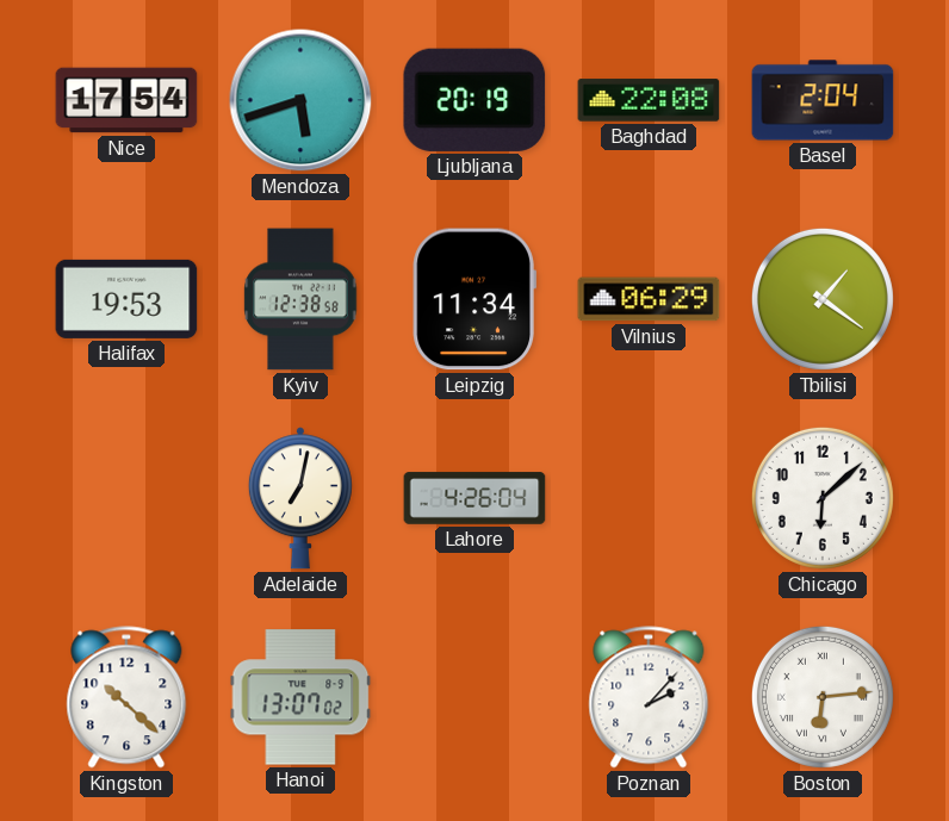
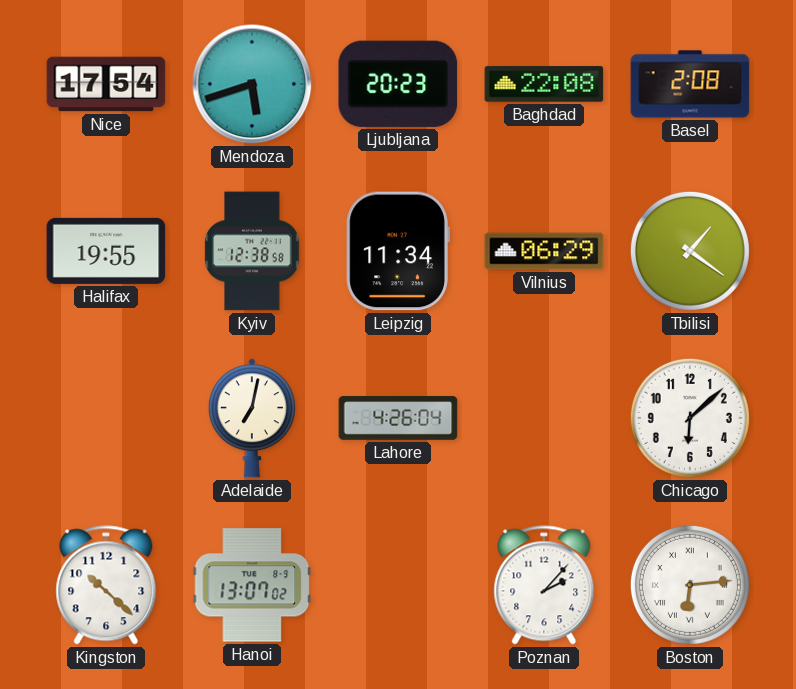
Ljubljana: 20:19 -> 20:23 (398, 84)
Basel: 2:04 -> 2:08 (690, 84)
Halifax: 19:53 -> 19:55 (106, 251)
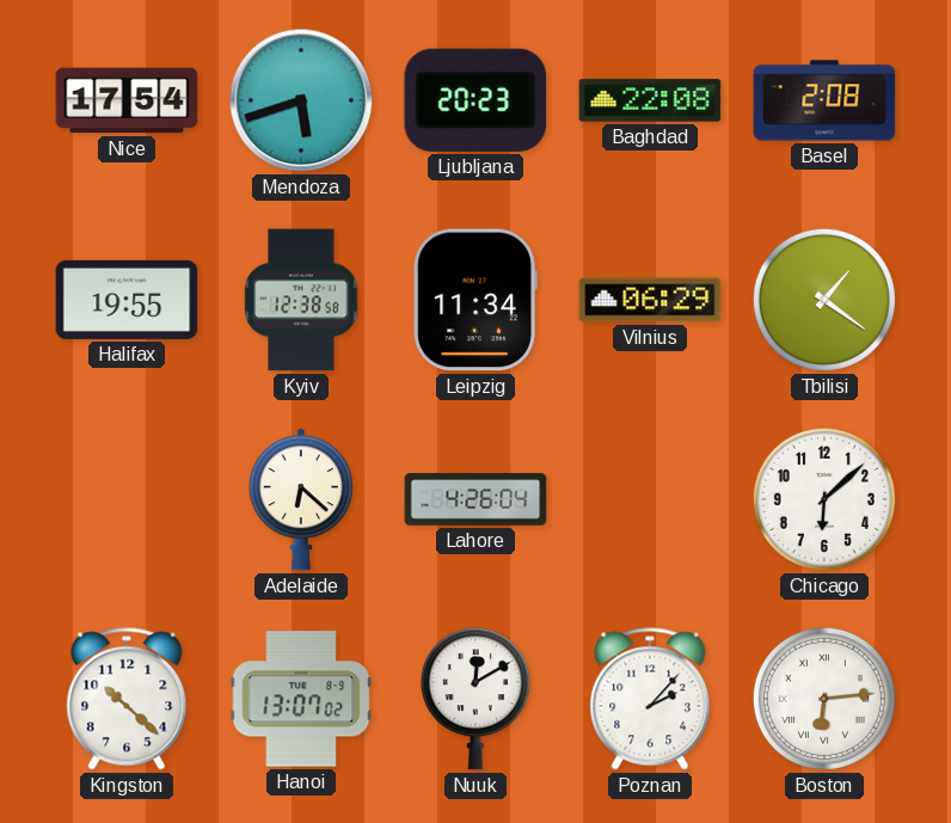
Adelaide: 7:02 -> 6:22 (301, 499)
Nuuk: none -> 12:10 (476, 699)
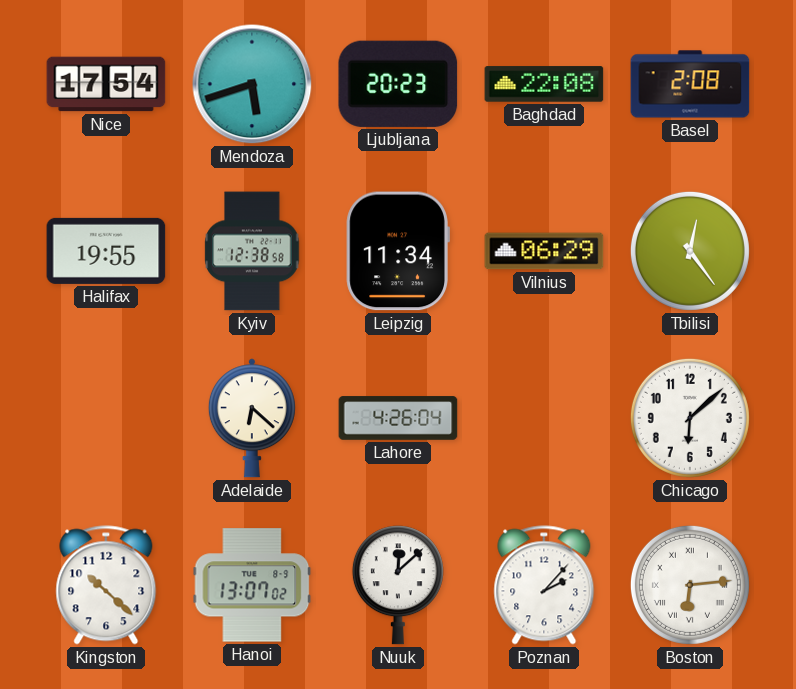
Tbilisi: 1:21 -> 12:24 (690, 251)
Nuuk: 12:10 -> 12:08 (398, 585)
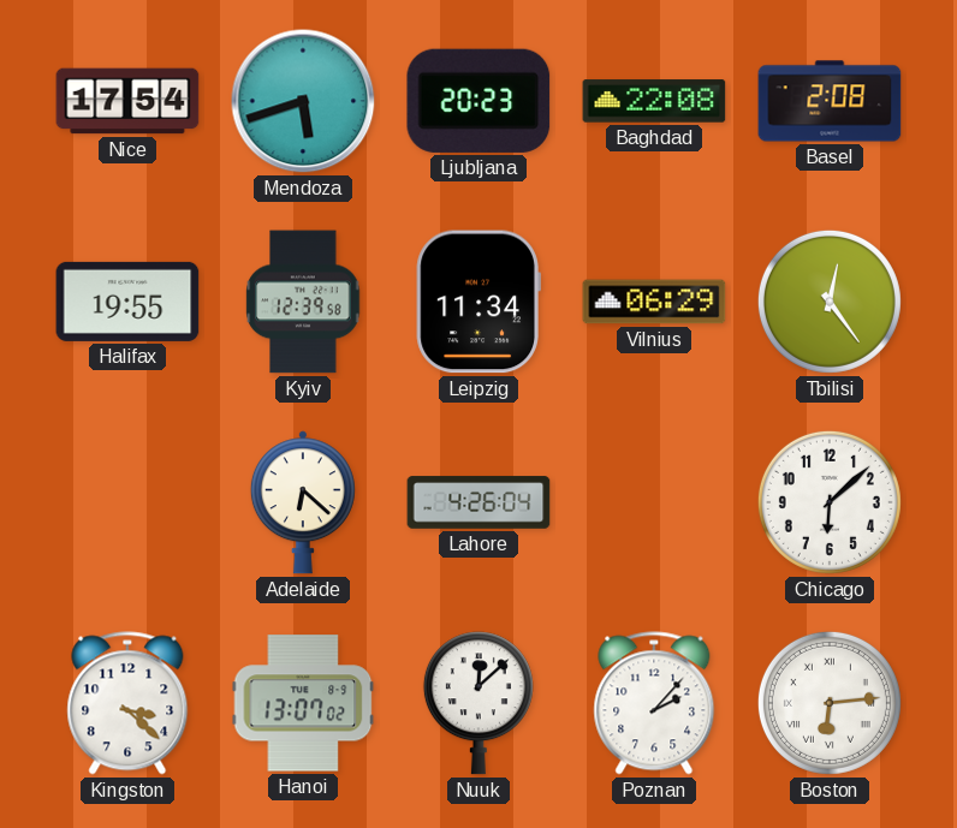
Kyiv: 12:38 -> 12:39 (303, 302)
Kingston: 10:22 -> 3:22 (127, 703)
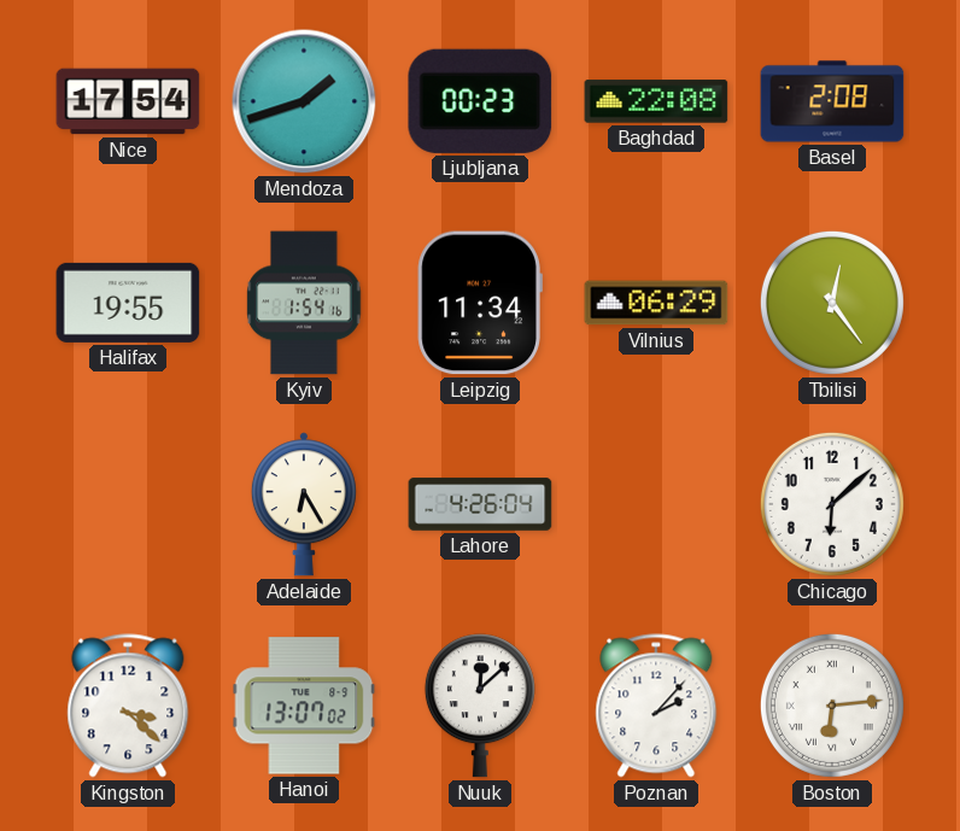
Mendoza: 5:42 -> 1:42 (304, 101)
Ljubljana: 20:23 -> 00:23 (480, 101)
Kyiv: 12:39 -> 1:54 (304, 303)
Adelaide: 6:22 -> 6:25 (304, 504)
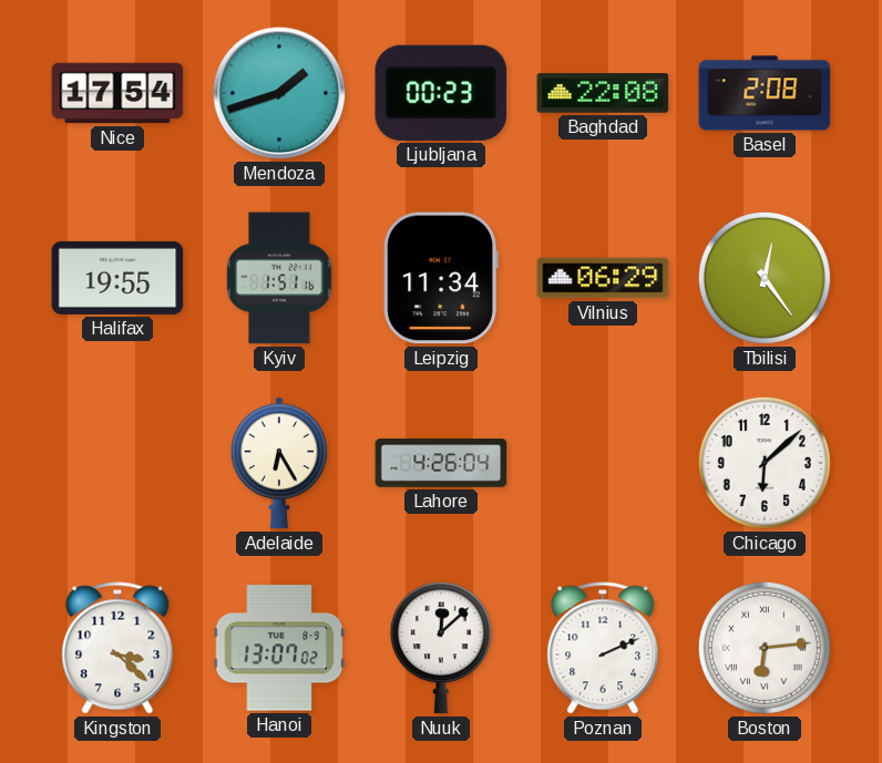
Kyiv: 1:54 -> 1:51 (279, 278)
Poznan: 2:07 -> 2:11 (603, 648)
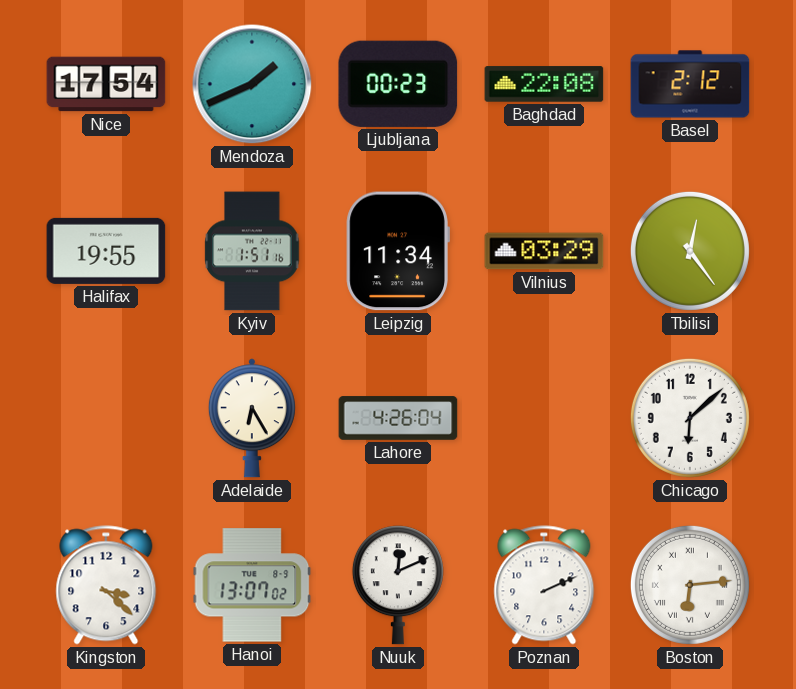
Mendoza: 1:42 -> 1:41 (252, 84)
Basel: 2:08 -> 2:12 (690, 84)
Vilnius: 06:29 -> 03:29 (544, 251)
Nuuk: 12:08 -> 12:11 (398, 585)
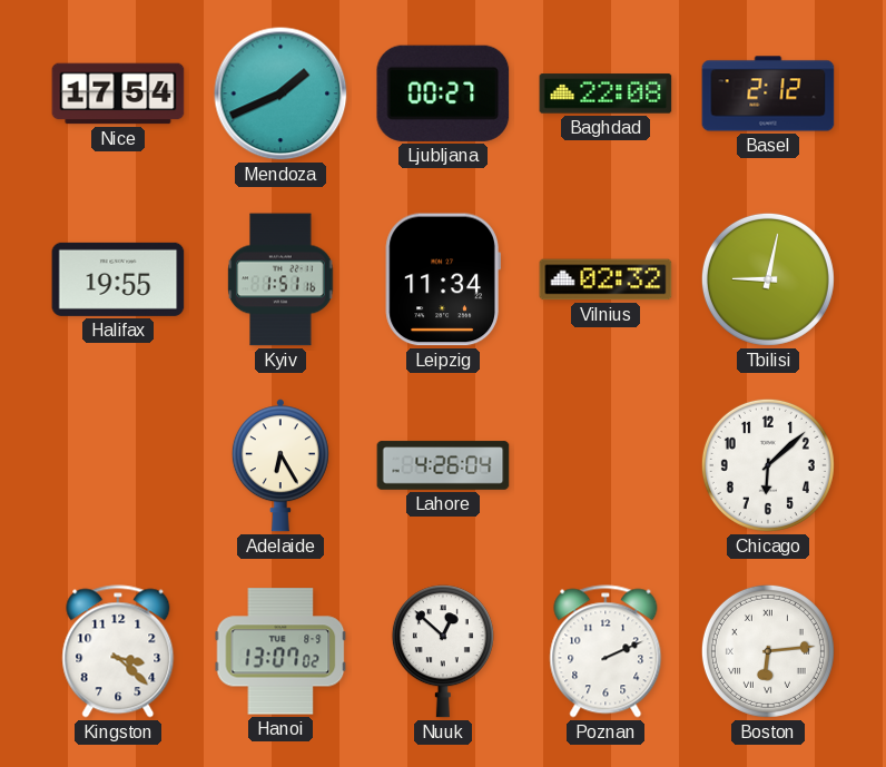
Ljubljana: 00:23 -> 00:27 (443, 94)
Vilnius: 03:29 -> 02:32 (606, 279)
Tbilisi: 12:24 -> 9:02 (768, 279)
Nuuk: 12:11 -> 12:52 (443, 651)
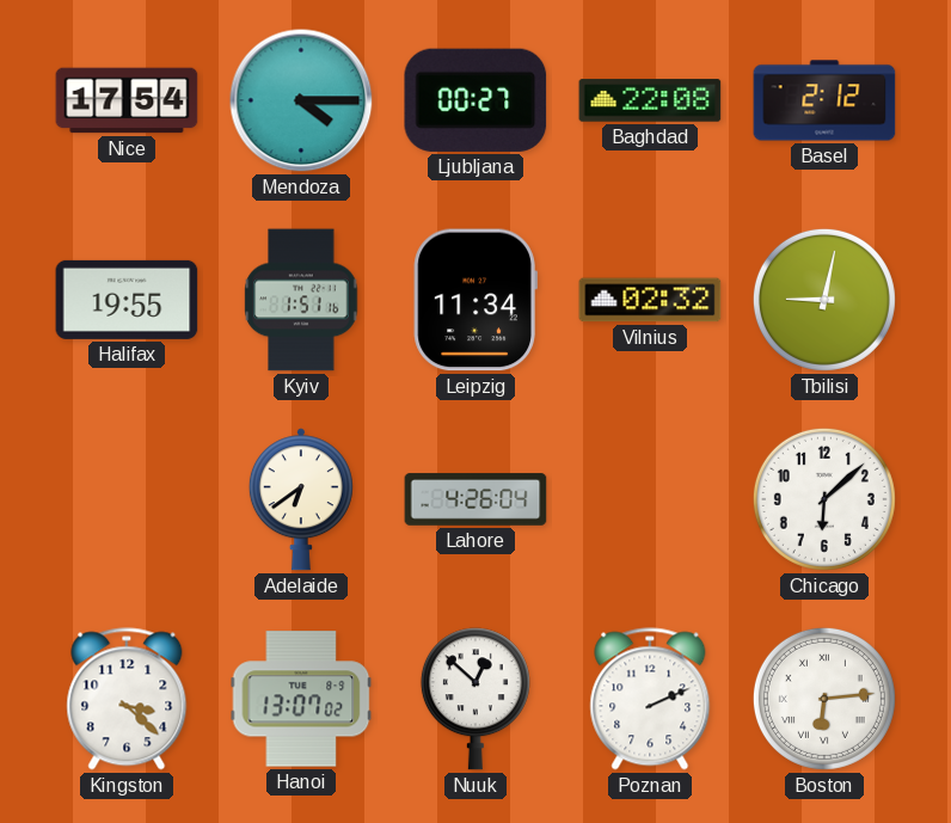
Mendoza: 1:41 -> 4:15 (301, 100)
Adelaide: 6:25 -> 6:39 (301, 499)
